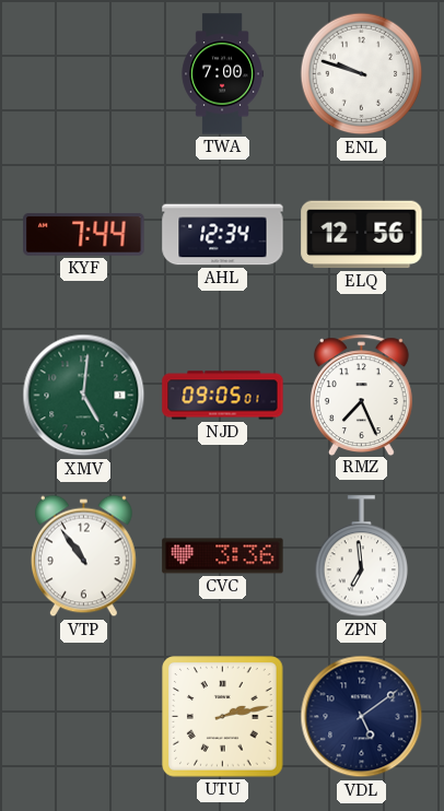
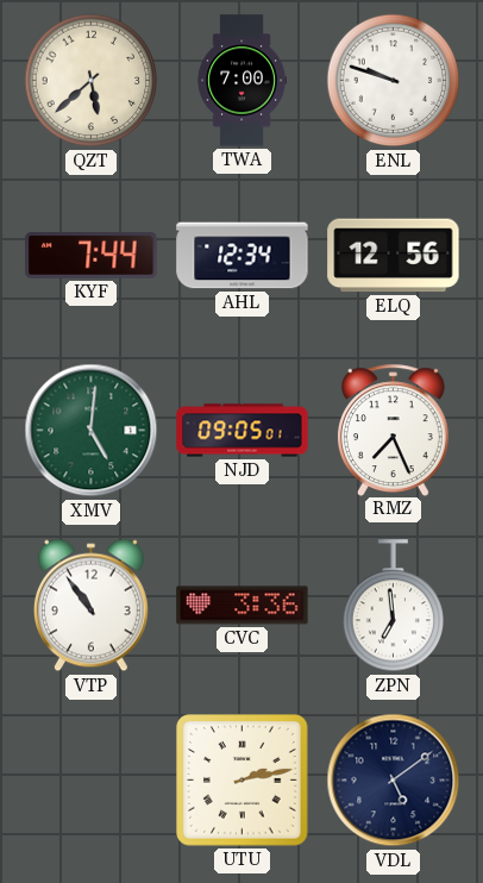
QZT: none -> 5:38 (92, 81)
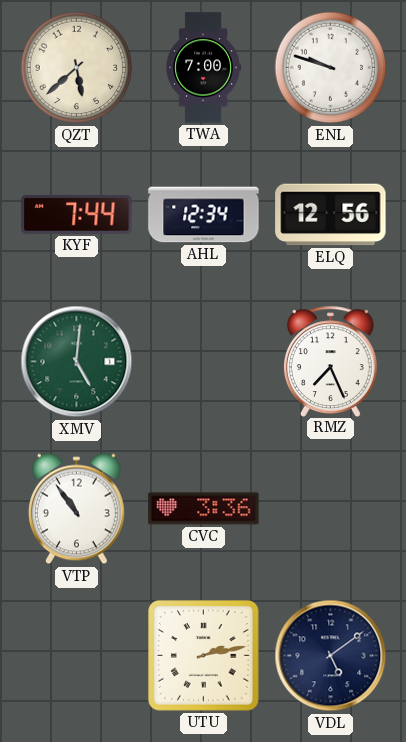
NJD: 09:05 -> none (243, 431)
ZPN: 6:59 -> none (394, 606)
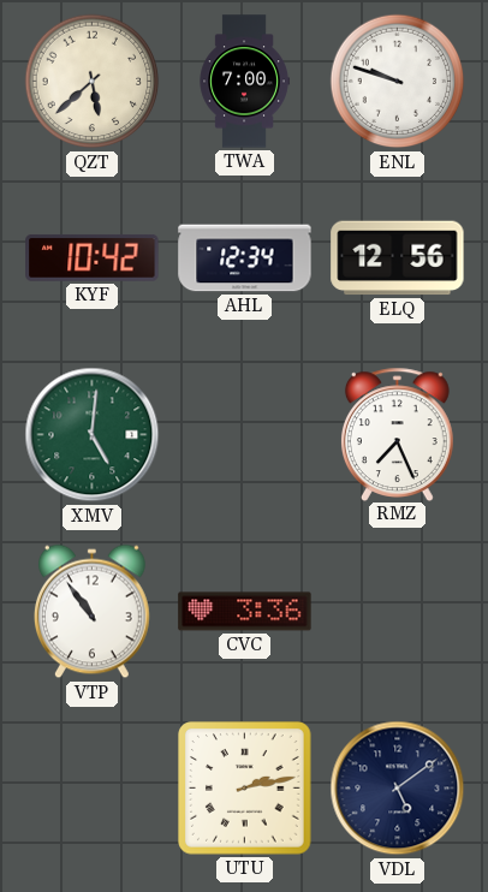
KYF: 7:44 -> 10:42 (93, 258)
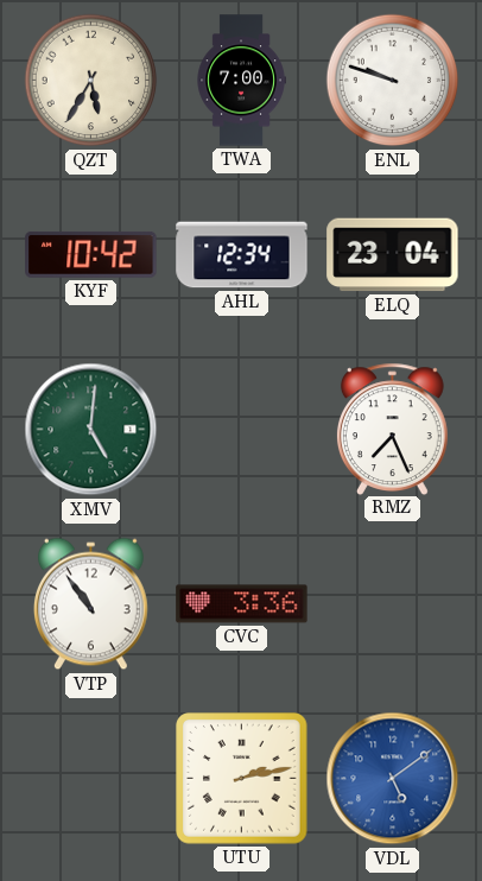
QZT: 5:38 -> 5:35 (91, 81)
ELQ: 12:56 -> 23:04 (393, 255)
VDL dial: navy -> blue (393, 779)
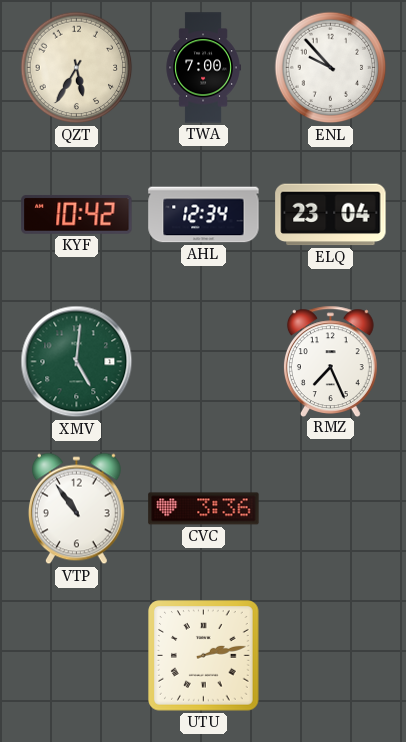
ENL: 9:48 -> 9:53 (331, 68)
VDL: 5:09 -> none (393, 779)
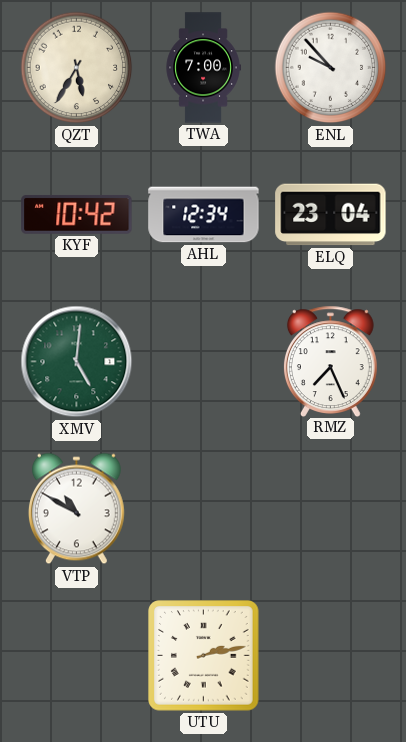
VTP: 10:54 -> 10:50 (76, 509)
CVC: 3:36 -> none (204, 509)
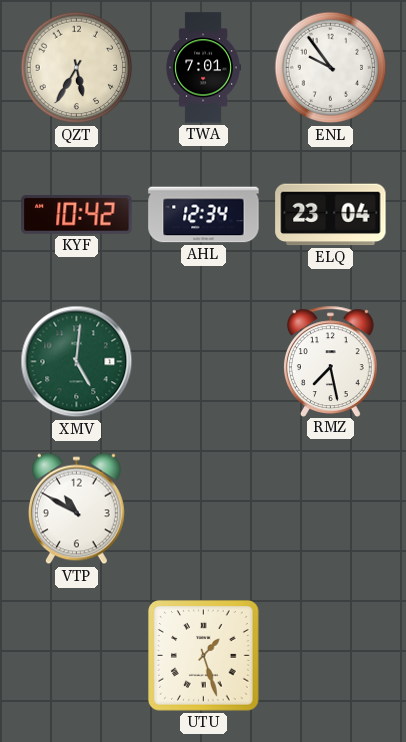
TWA: 7:00 -> 7:01 (203, 68)
ENL: 9:53 -> 9:54 (331, 68)
RMZ: 7:26 -> 7:28 (330, 361)
UTU: 2:13 -> 1:27 (204, 656)
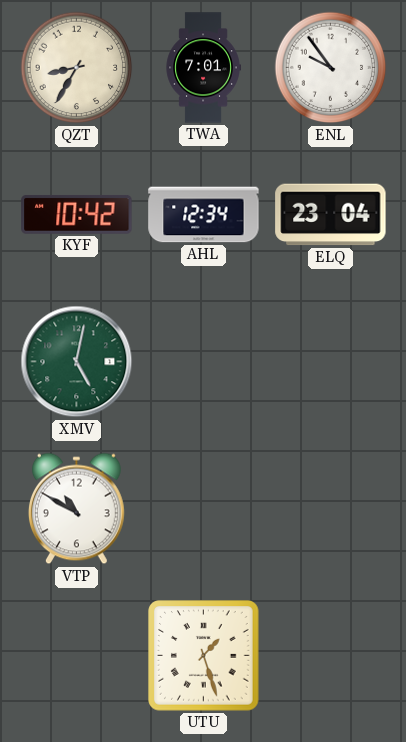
QZT: 5:35 -> 8:35 (77, 68)
XMV: 5:01 -> 5:02 (77, 362)
RMZ: 7:28 -> none (330, 361)
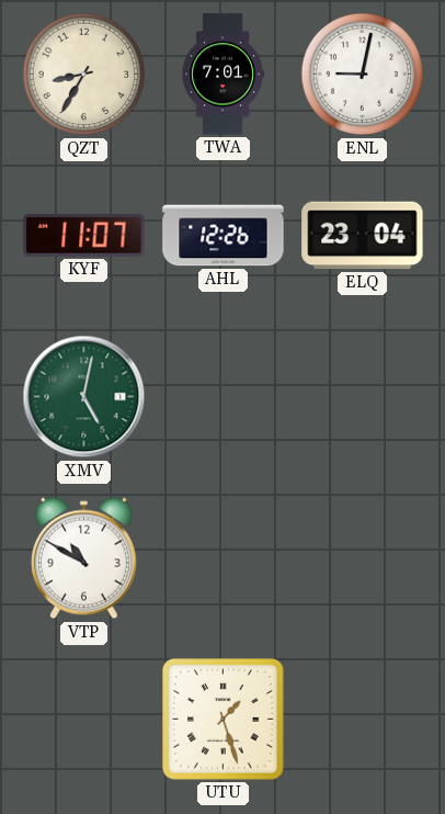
ENL: 9:54 -> 9:02 (363, 75)
KYF: 10:42 -> 11:07 (84, 236)
AHL: 12:34 -> 12:26 (224, 236)
